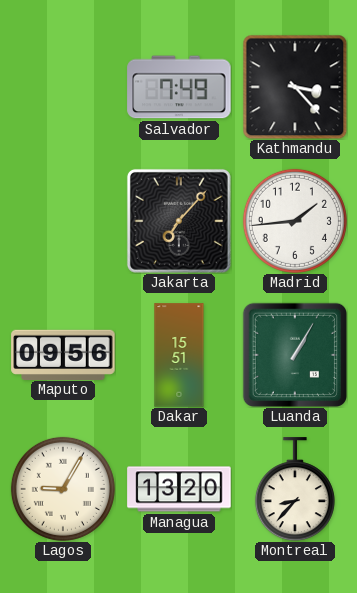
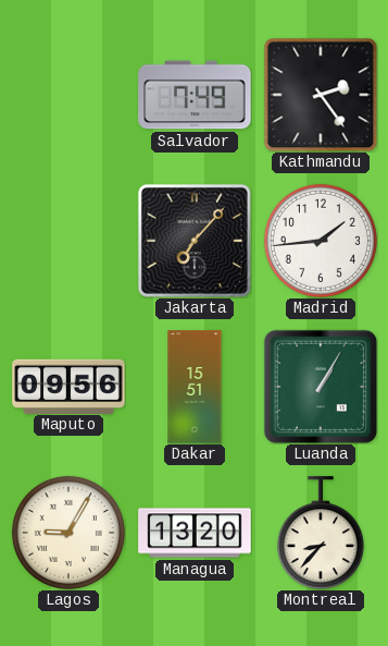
Kathmandu: 3:23 -> 2:24 (321, 95)
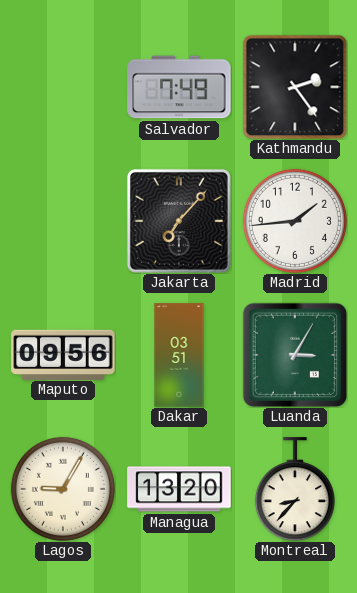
Dakar: 15:51 -> 03:51 (179, 355)
Luanda: 1:05 -> 3:05 (295, 355)
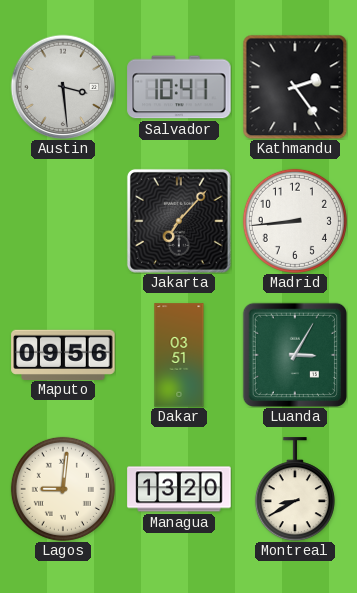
Austin: none -> 3:29 (63, 87)
Salvador: 7:49 -> 10:41 (179, 87)
Madrid: 1:44 -> 8:44 (295, 221)
Lagos: 9:05 -> 9:01 (63, 489)
Montreal: 8:37 -> 8:40 (295, 489)
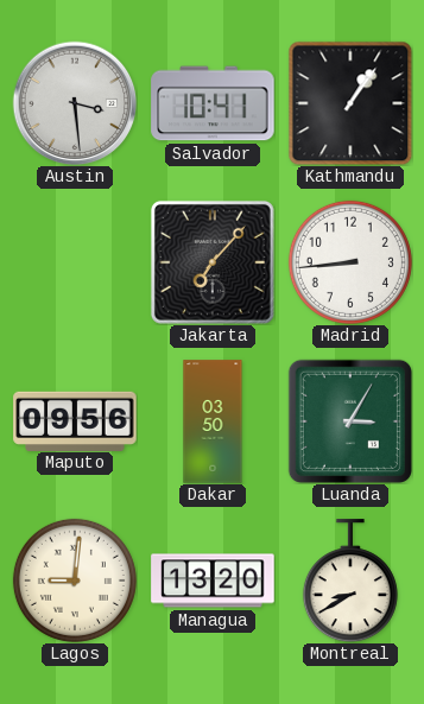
Kathmandu: 2:24 -> 1:06 (350, 103)
Dakar: 03:51 -> 03:50 (213, 421)
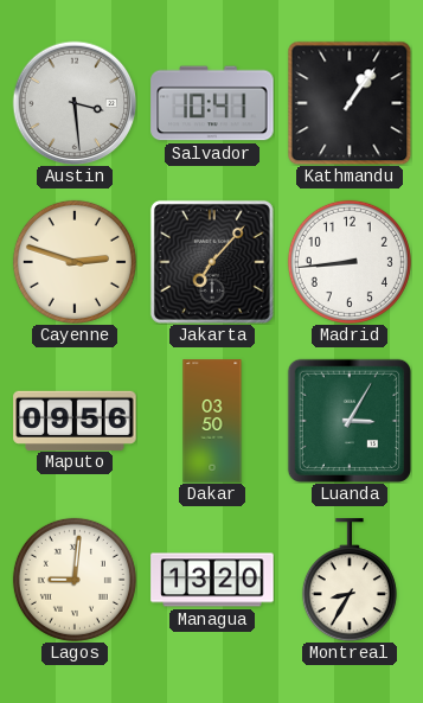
Cayenne: none -> 2:48 (75, 262)
Montreal: 8:40 -> 8:35 (350, 580)
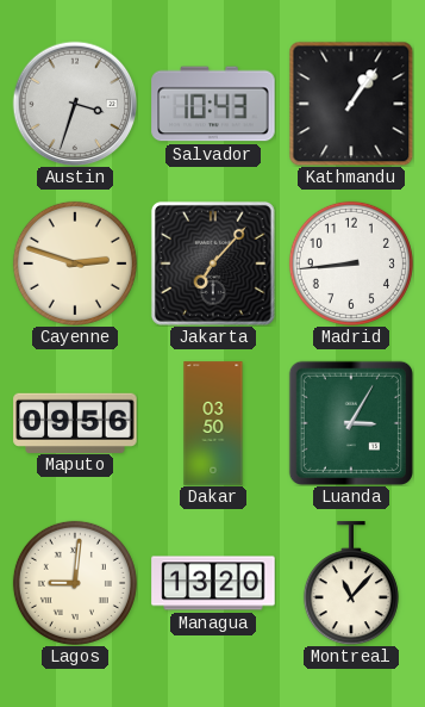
Austin: 3:29 -> 3:33 (75, 104)
Salvador: 10:41 -> 10:43 (213, 104)
Montreal: 8:35 -> 11:07 (351, 583)
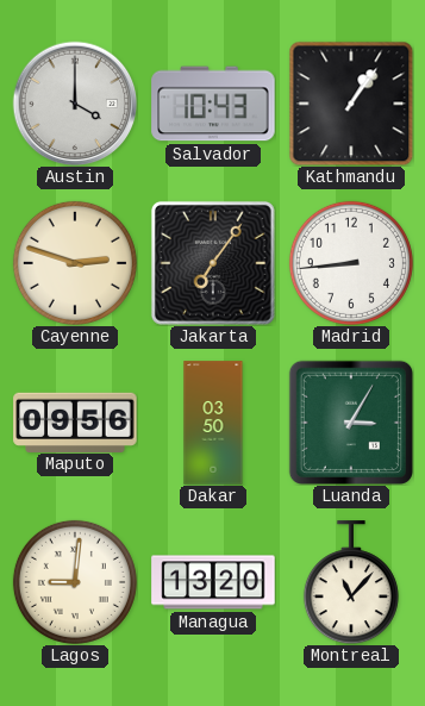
Austin: 3:33 -> 4:00 (75, 104)
Jakarta: 7:07 -> 7:06 (213, 263)
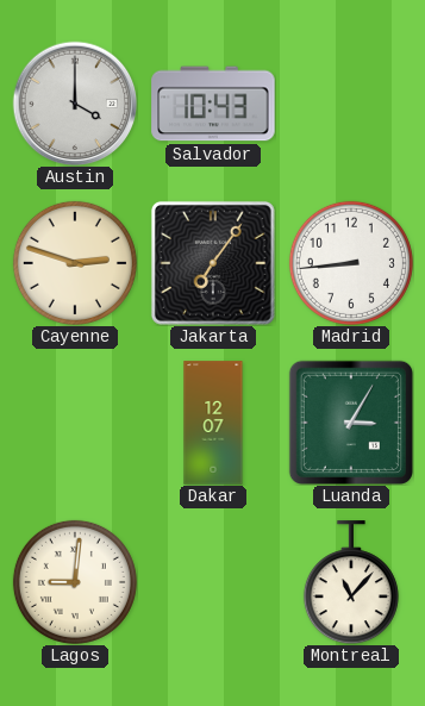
Kathmandu: 1:06 -> none (351, 104)
Maputo: 09:56 -> none (75, 421)
Dakar: 03:50 -> 12:07 (213, 423)
Managua: 13:20 -> none (213, 582)
